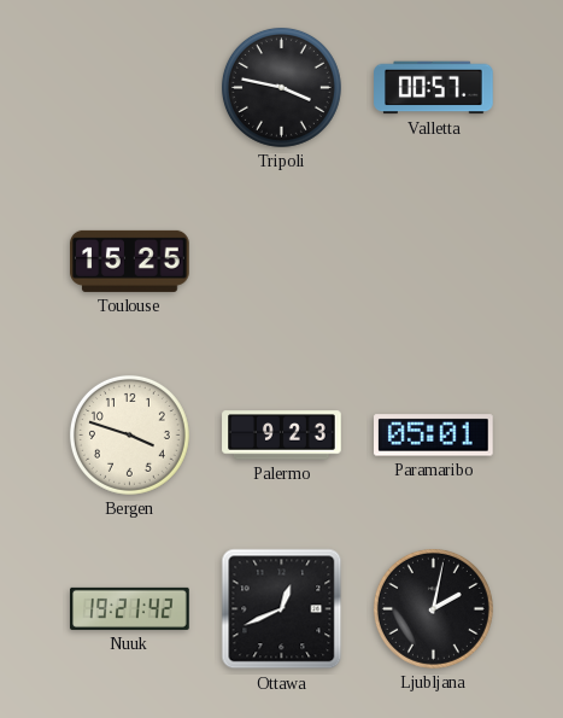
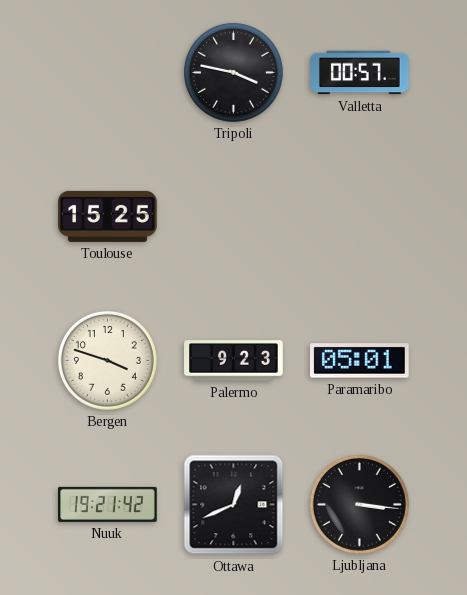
Ljubljana: 2:02 -> 3:16 (359, 504)
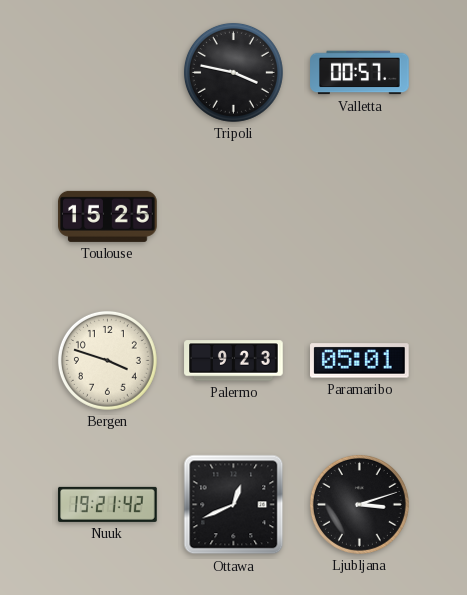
Ljubljana: 3:16 -> 3:12 (359, 504)
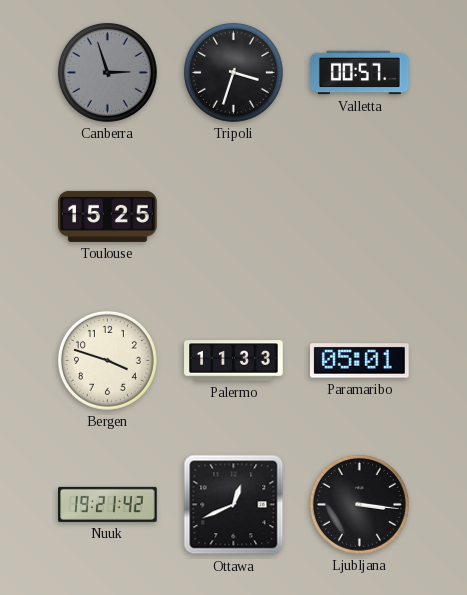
Canberra: none -> 2:57 (107, 72)
Tripoli: 3:47 -> 3:33 (233, 72)
Palermo: 9:23 -> 11:33 (234, 361)
Ljubljana: 3:12 -> 3:16 (359, 504)
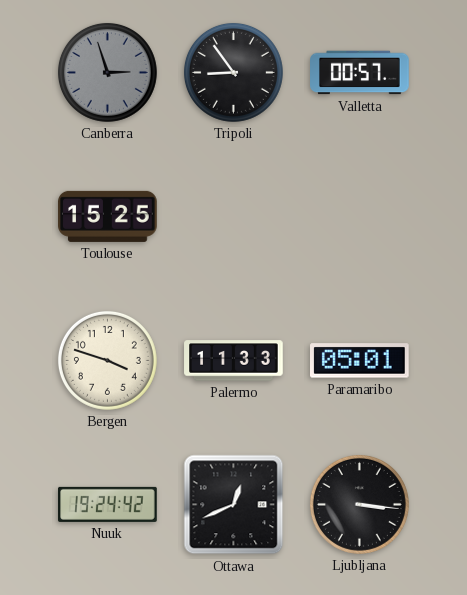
Tripoli: 3:33 -> 8:54 (233, 72)
Nuuk: 19:21 -> 19:24 (108, 504)
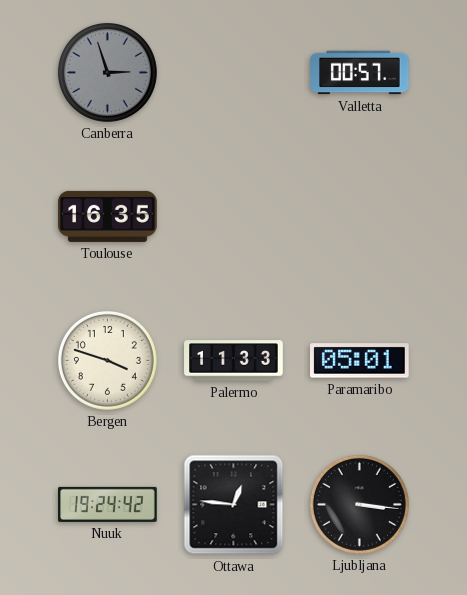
Tripoli: 8:54 -> none (233, 72)
Toulouse: 15:25 -> 16:35 (108, 216)
Ottawa: 12:41 -> 12:46 (234, 505)
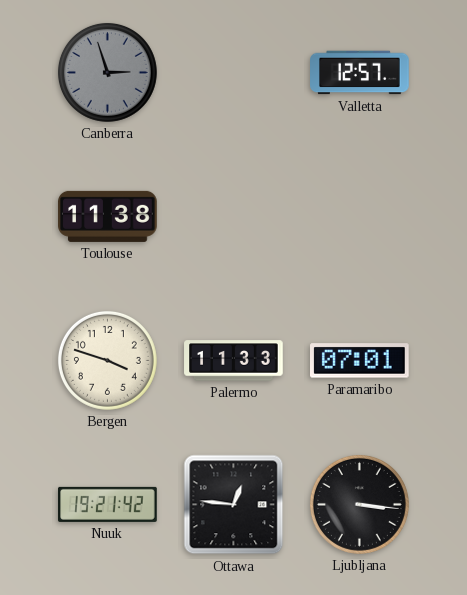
Valletta: 00:57 -> 12:57 (360, 73)
Toulouse: 16:35 -> 11:38 (108, 216)
Paramaribo: 05:01 -> 07:01 (360, 361)
Nuuk: 19:24 -> 19:21 (108, 504)
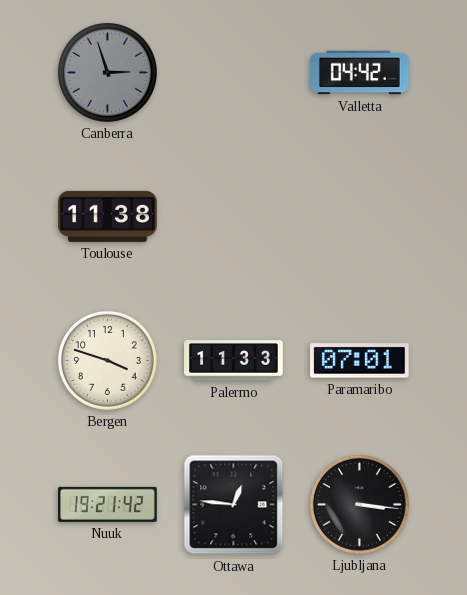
Valletta: 12:57 -> 04:42 (360, 73)
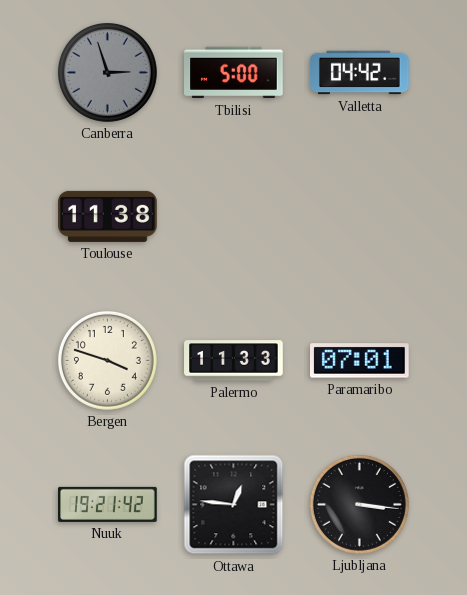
Tbilisi: none -> 5:00 (234, 73)
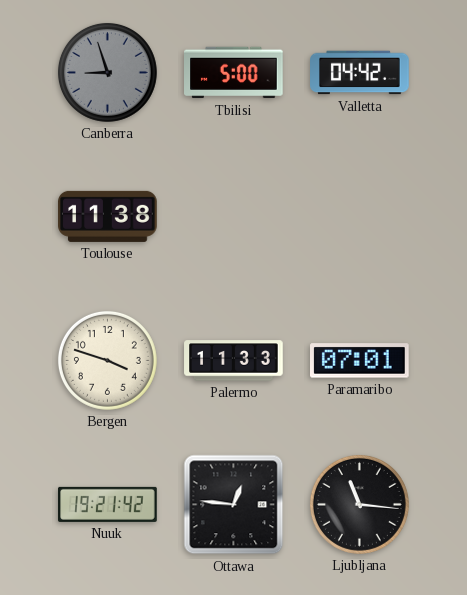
Canberra: 2:57 -> 8:57 (107, 72)
Ljubljana: 3:16 -> 11:16 (359, 504)
